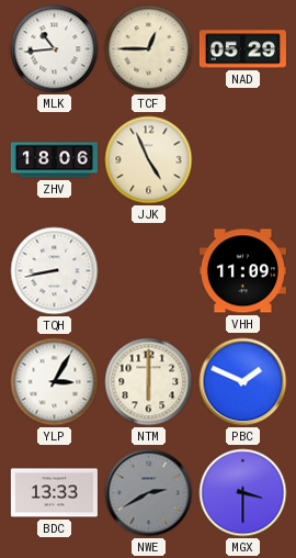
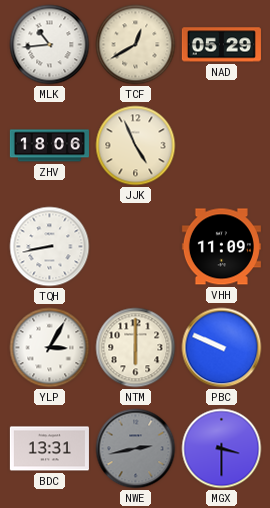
TCF: 12:45 -> 12:40 (136, 45)
PBC: 1:49 -> 9:49 (222, 348)
BDC: 13:33 -> 13:31 (49, 449)
NWE: 2:40 -> 2:43 (136, 449)
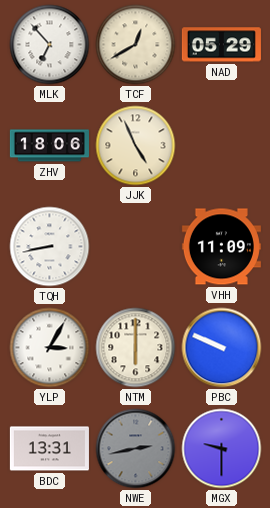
MLK: 10:44 -> 6:53 (50, 45)
MGX: 3:30 -> 9:30 (222, 449)
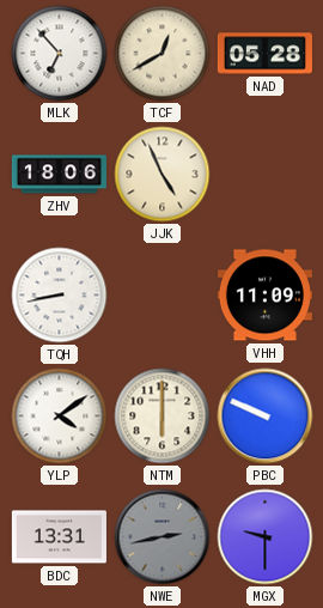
NAD: 05:29 -> 05:28 (264, 54)
YLP: 3:05 -> 4:09 (60, 417)
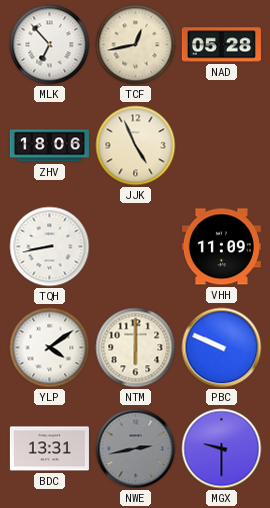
TCF: 12:40 -> 12:43 (136, 45)
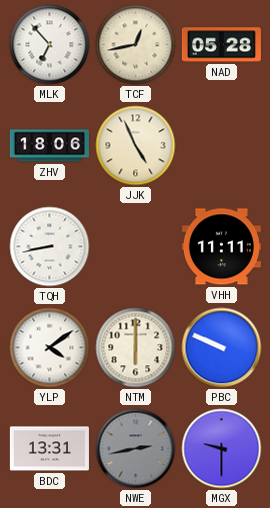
VHH: 11:09 -> 11:11 (221, 247)
